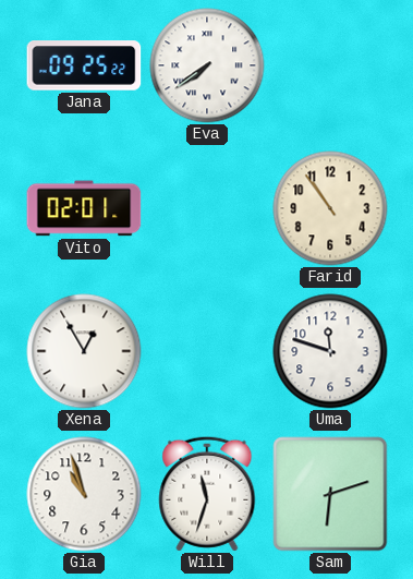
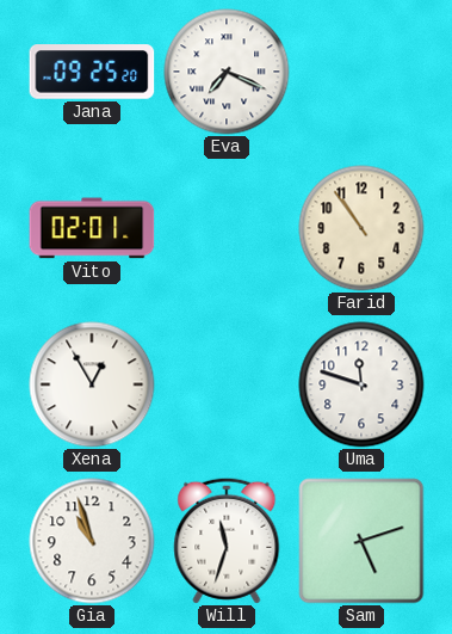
Jana: 09:25:22 -> 09:25:20 (92, 72)
Eva: 7:39 -> 7:19 (227, 72)
Sam: 6:12 -> 5:12 (361, 541)
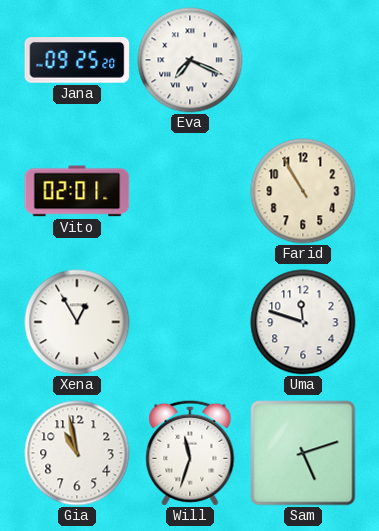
Farid: 10:54 -> 10:55 (303, 191)
Gia: 10:57 -> 10:58 (77, 453)
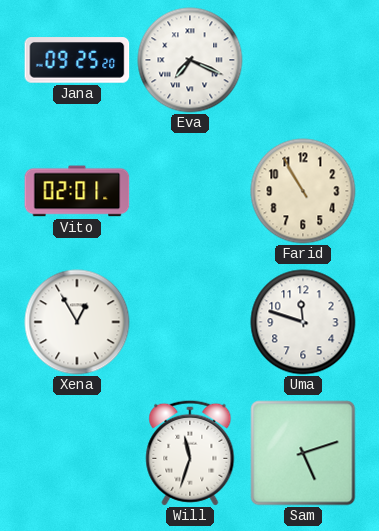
Gia: 10:58 -> none (77, 453)
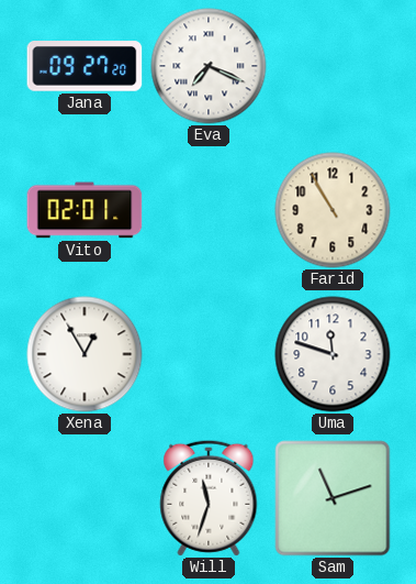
Jana: 09:25 -> 09:27 (85, 66)
Sam: 5:12 -> 11:12 (333, 498)
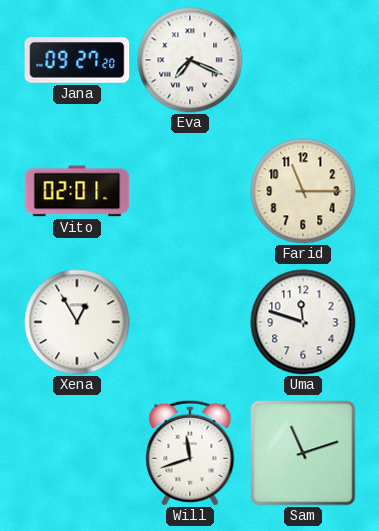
Farid: 10:55 -> 11:15 (303, 191)
Will: 11:33 -> 11:42 (190, 453)
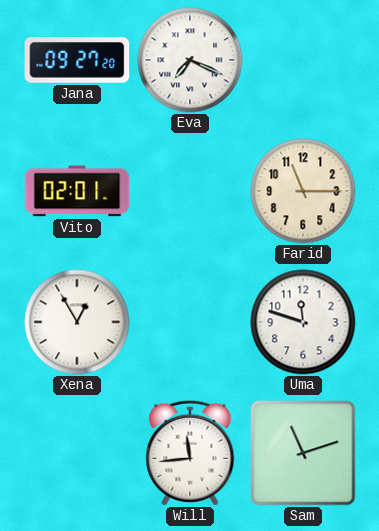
Will: 11:42 -> 11:44 (190, 453)
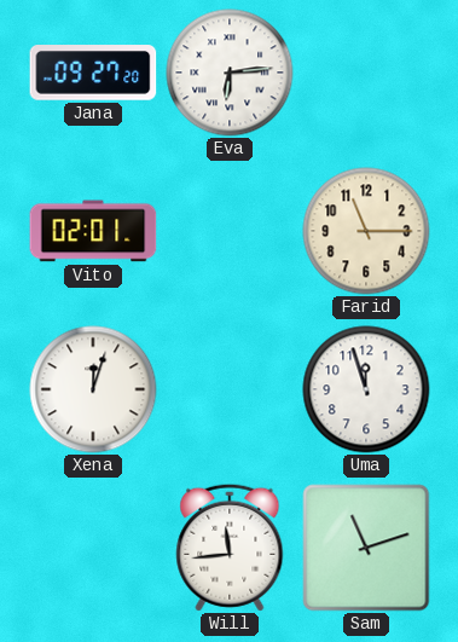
Eva: 7:19 -> 6:14 (230, 73)
Xena: 12:55 -> 12:03 (93, 389)
Uma: 11:48 -> 11:57 (366, 389)
